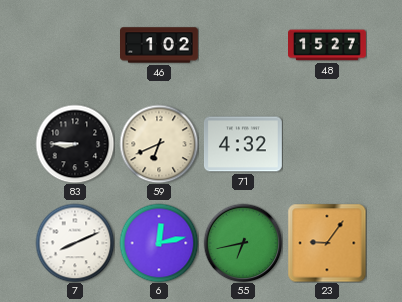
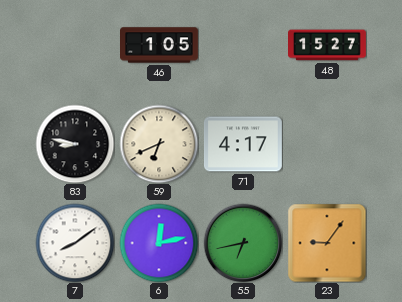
46: 1:02 -> 1:05 (160, 45)
83: 8:45 -> 8:47 (75, 144)
71: 4:32 -> 4:17 (243, 144)
7: 8:11 -> 8:09 (75, 243)
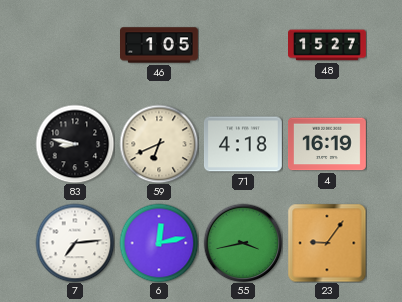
71: 4:17 -> 4:18 (243, 144)
4: none -> 16:19 (328, 144)
7: 8:09 -> 7:14 (75, 243)
55: 6:43 -> 3:43 (243, 243)
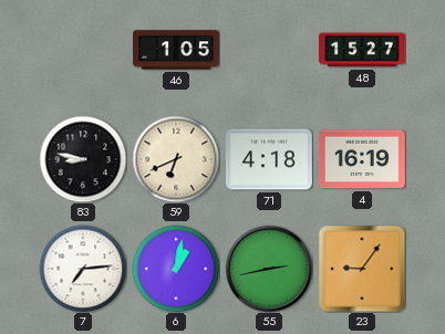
6: 12:13 -> 1:02 (176, 269)
55: 3:43 -> 2:43 (269, 269)
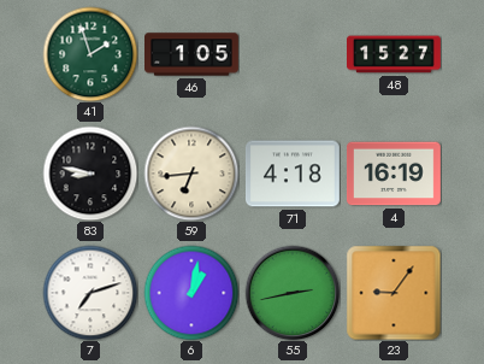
41: none -> 1:57 (90, 54)
59: 6:41 -> 6:44 (191, 174)
7: 7:14 -> 7:12 (90, 293)
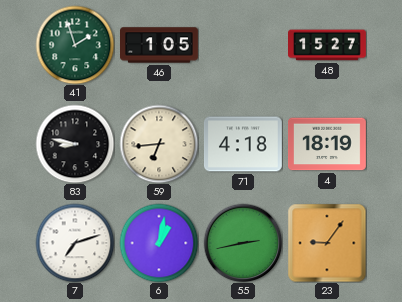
4: 16:19 -> 18:19 (328, 144)
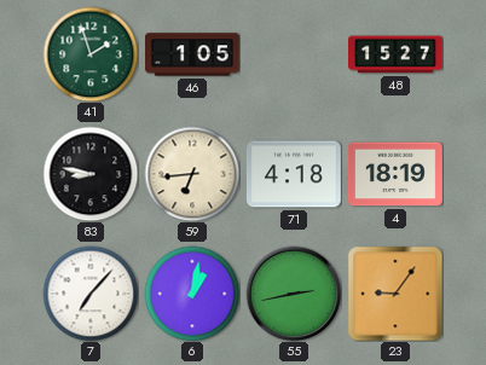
7: 7:12 -> 7:07 (91, 294)
